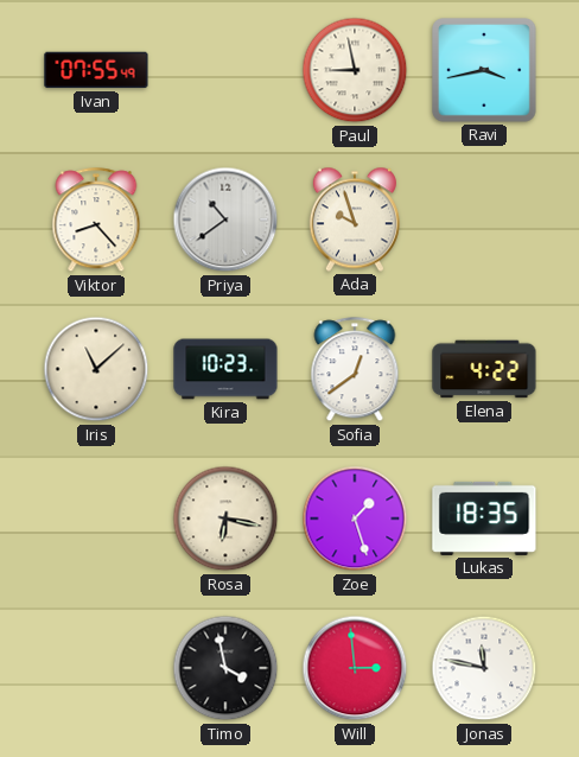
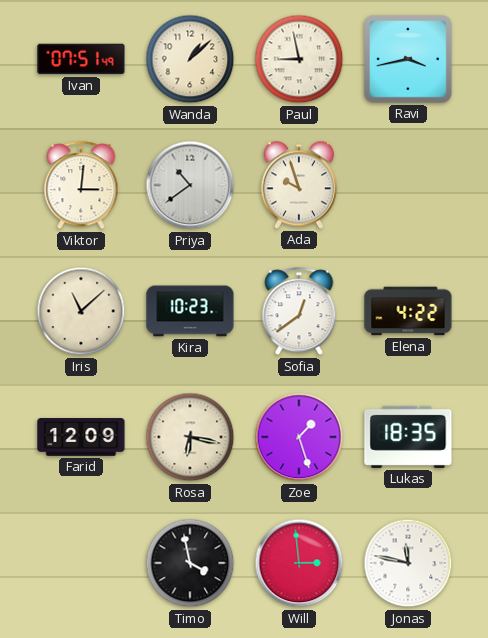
Ivan: 07:55 -> 07:51 (81, 59)
Wanda: none -> 1:08 (190, 59)
Viktor: 8:23 -> 3:01 (81, 186)
Farid: none -> 12:09 (81, 437)
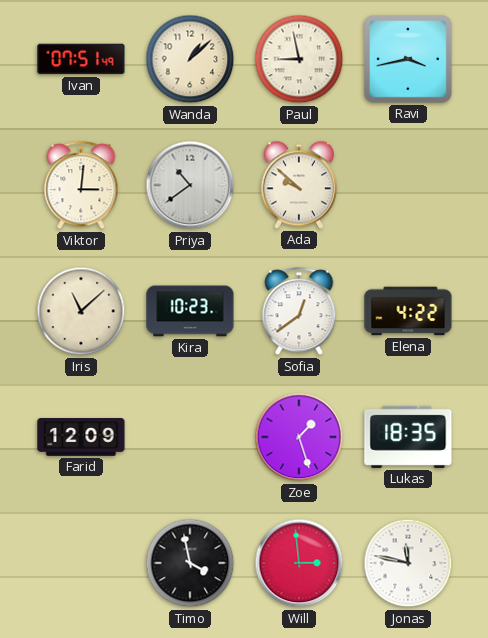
Ada: 9:57 -> 9:52 (299, 185)
Rosa: 6:17 -> none (190, 437)
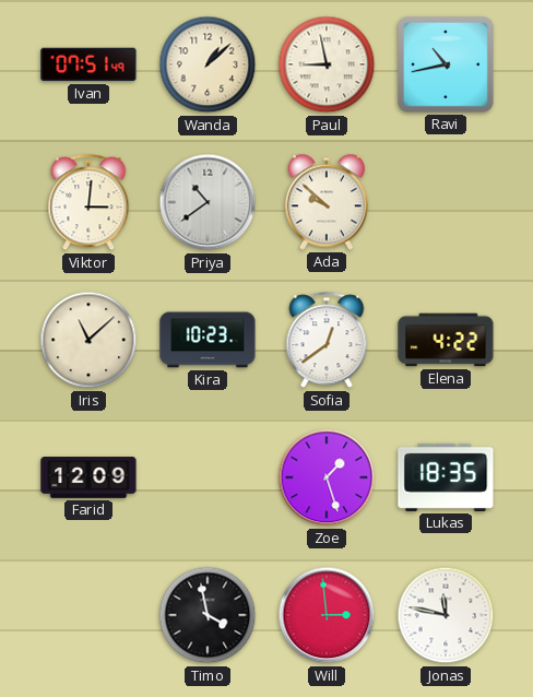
Ravi: 3:43 -> 10:43 (447, 66)
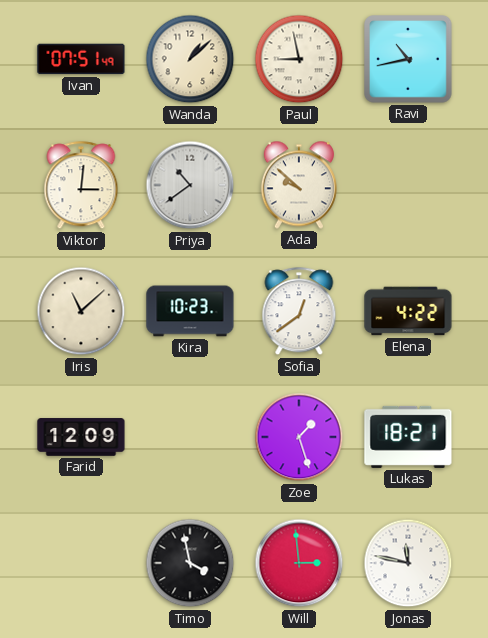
Lukas: 18:35 -> 18:21 (408, 437)
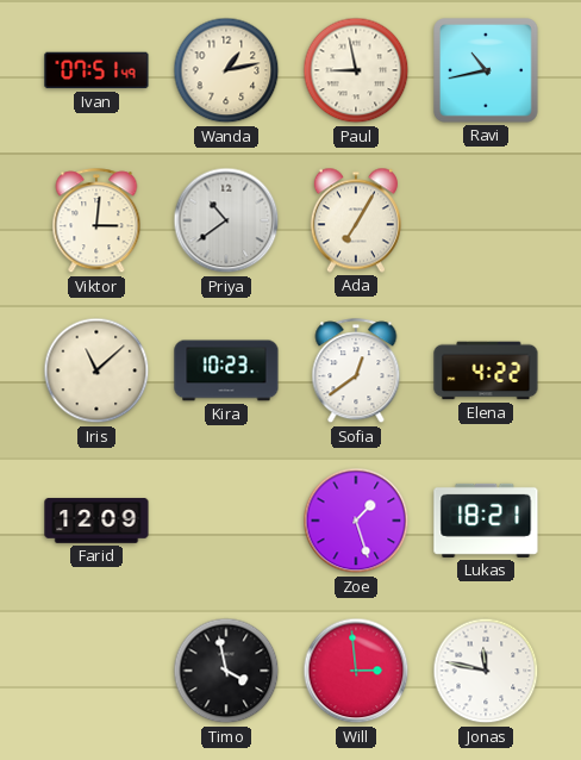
Wanda: 1:08 -> 1:13 (226, 70)
Ada: 9:52 -> 7:05 (356, 220)
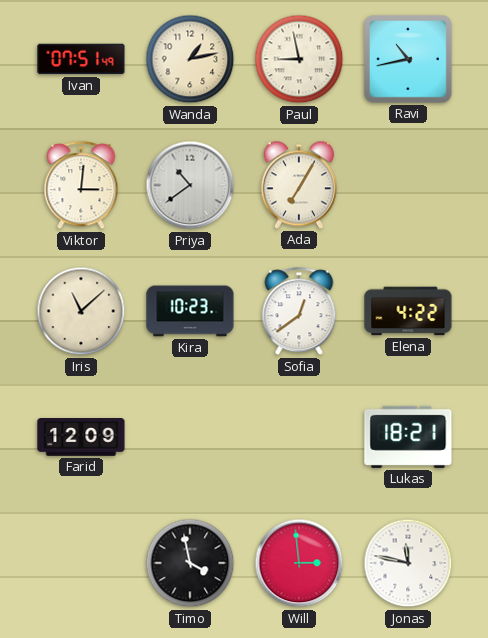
Zoe: 1:27 -> none (356, 521)
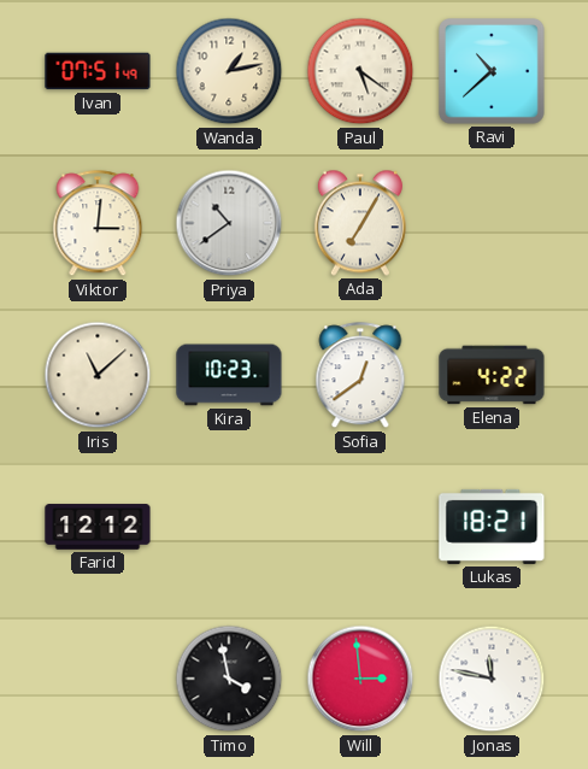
Paul: 8:58 -> 5:21 (360, 71)
Ravi: 10:43 -> 10:38 (493, 72)
Farid: 12:09 -> 12:12 (98, 527)
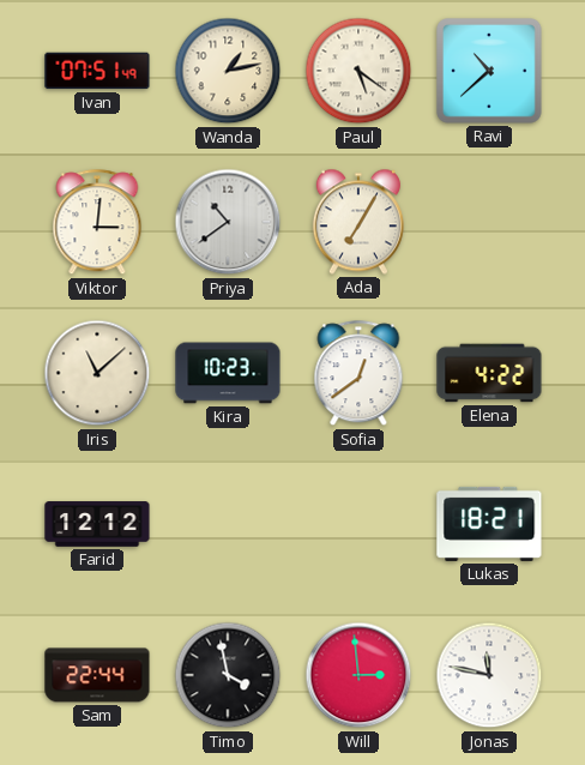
Sam: none -> 22:44 (97, 675)
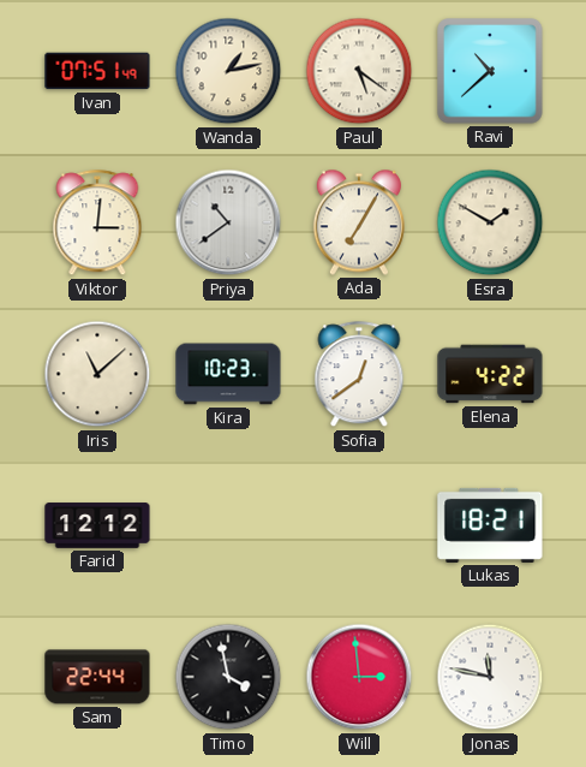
Esra: none -> 1:50 (490, 222)
